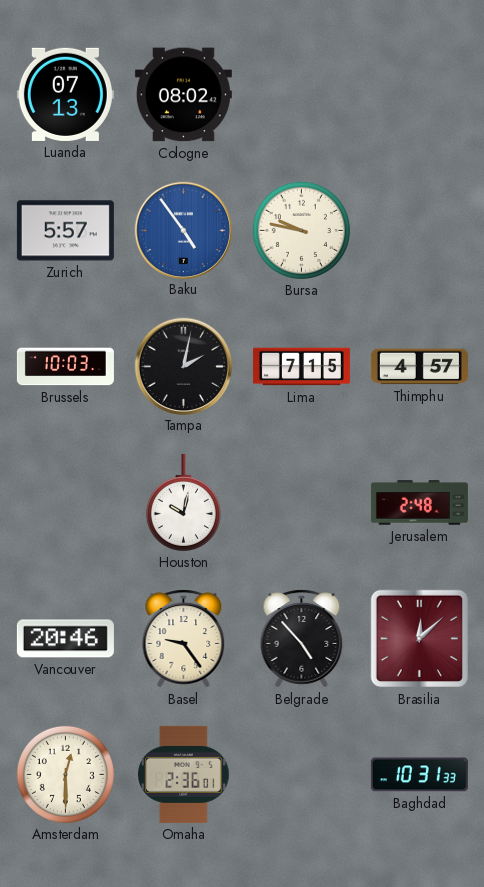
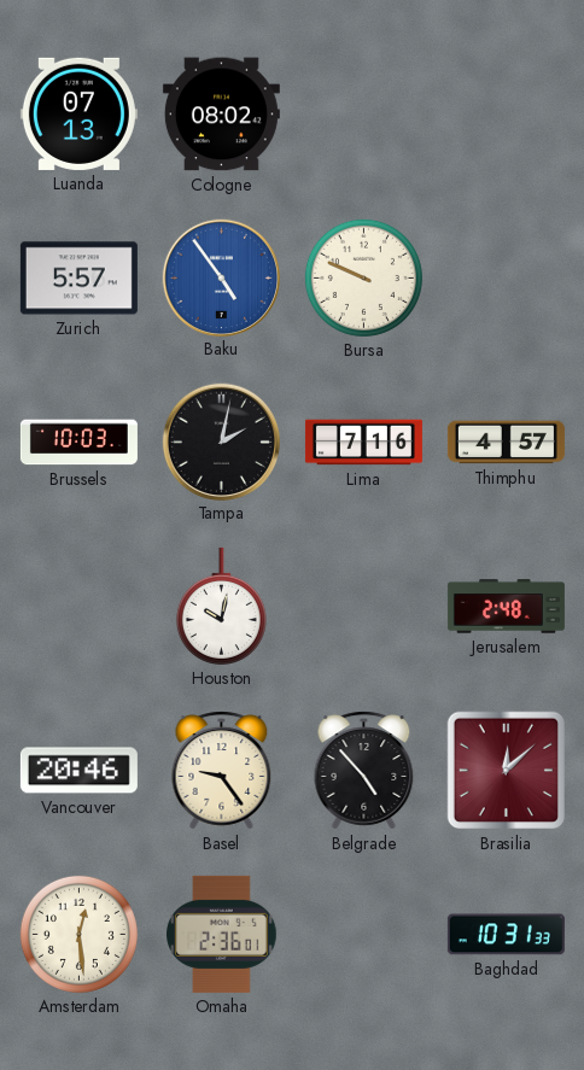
Bursa: 9:47 -> 9:49 (363, 277)
Lima: 7:15 -> 7:16 (363, 443)
Amsterdam: 12:30 -> 12:29 (78, 934)
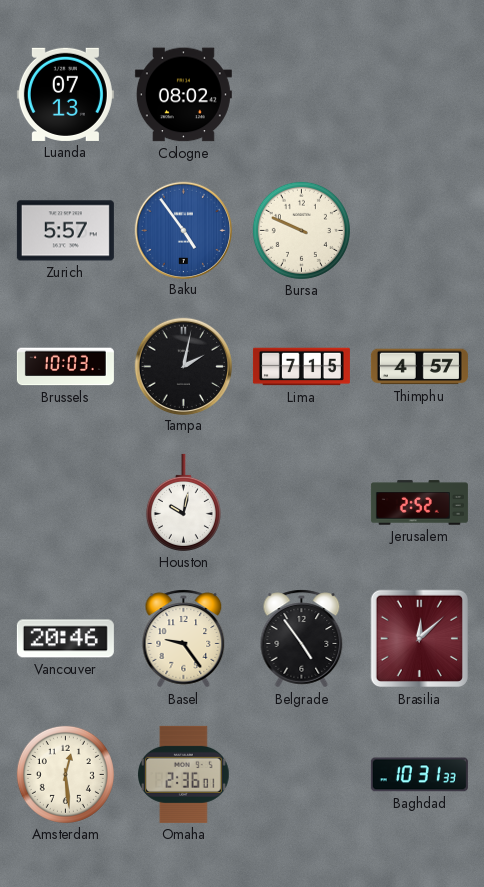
Lima: 7:16 -> 7:15 (301, 367)
Jerusalem: 2:48 -> 2:52 (419, 503)
Belgrade: 4:53 -> 4:54 (302, 639)
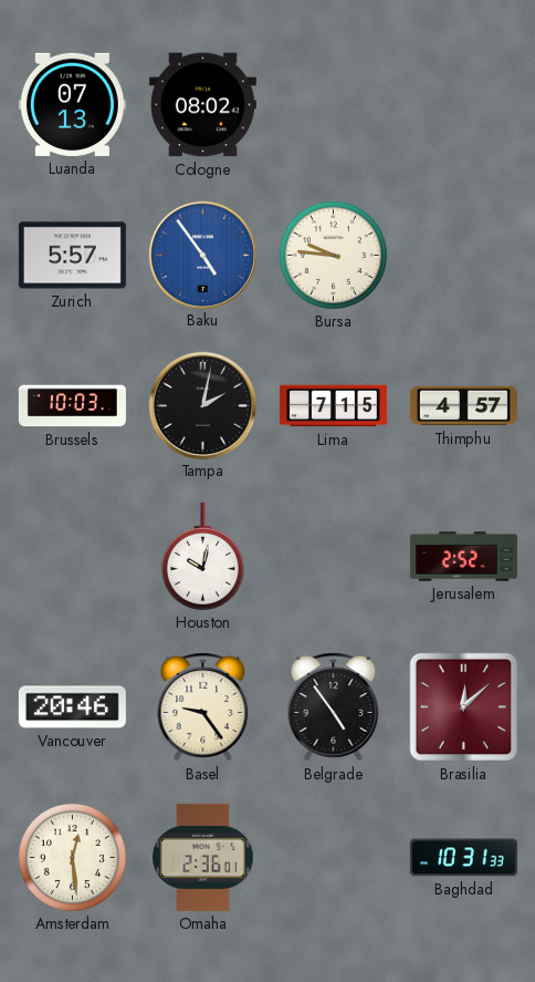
Bursa: 9:49 -> 9:46 (333, 255)
